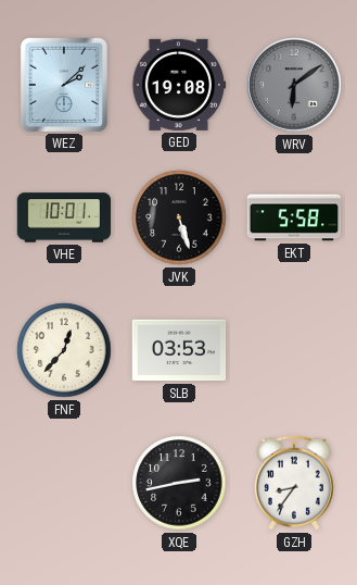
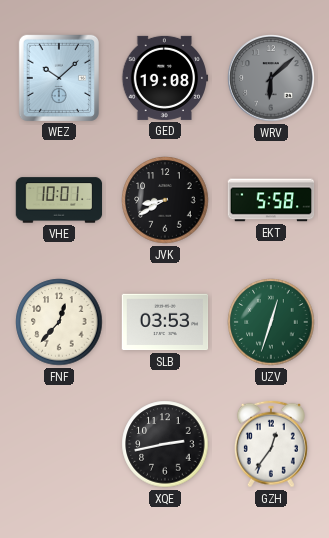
WEZ: 2:08 -> 10:08 (59, 77)
WRV: 6:09 -> 6:08 (271, 78)
JVK: 5:27 -> 8:40 (165, 200)
UZV: none -> 12:33 (271, 322)
GZH: 8:36 -> 12:36 (271, 444)
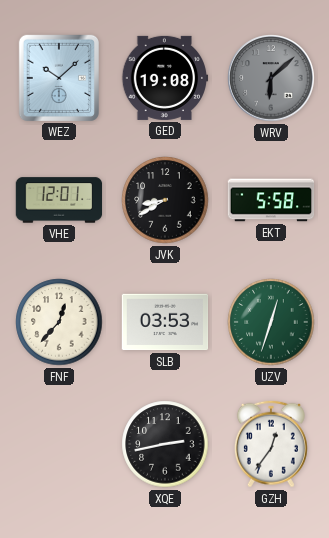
VHE: 10:01 -> 12:01 (59, 200)
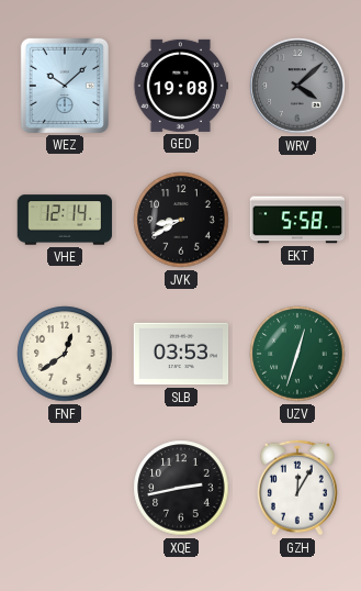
WRV: 6:08 -> 4:08 (297, 86)
VHE: 12:01 -> 12:14 (65, 220)
FNF: 12:37 -> 12:39 (65, 354)
GZH: 12:36 -> 12:05 (297, 488)
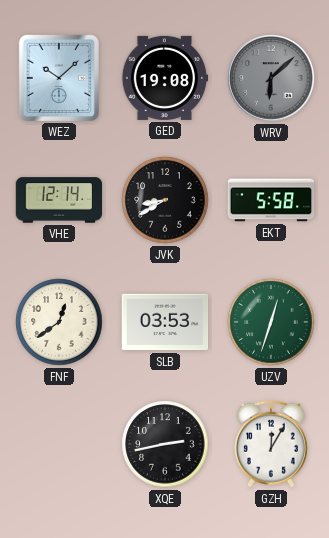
WRV: 4:08 -> 6:08 (271, 78)
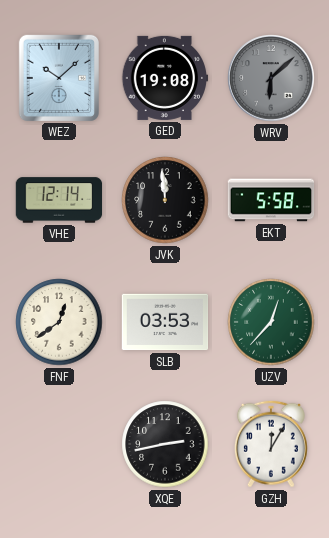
JVK: 8:40 -> 11:59 (165, 200)
UZV: 12:33 -> 12:37 (271, 322)
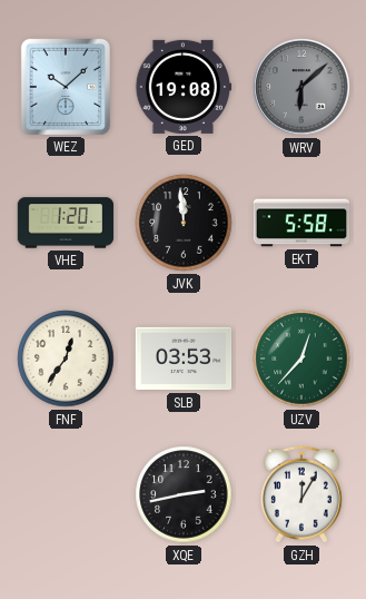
VHE: 12:14 -> 1:20 (66, 223)
FNF: 12:39 -> 12:36 (66, 359)
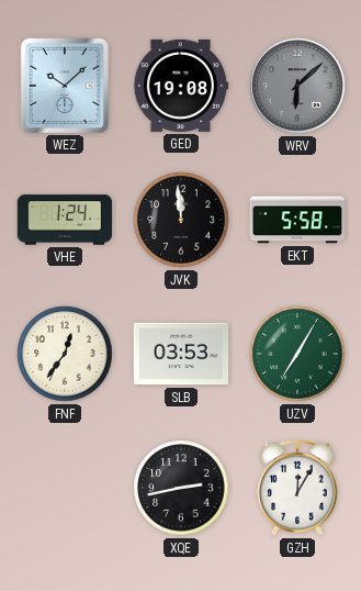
VHE: 1:20 -> 1:24 (65, 220)
UZV: 12:37 -> 7:05 (297, 354)
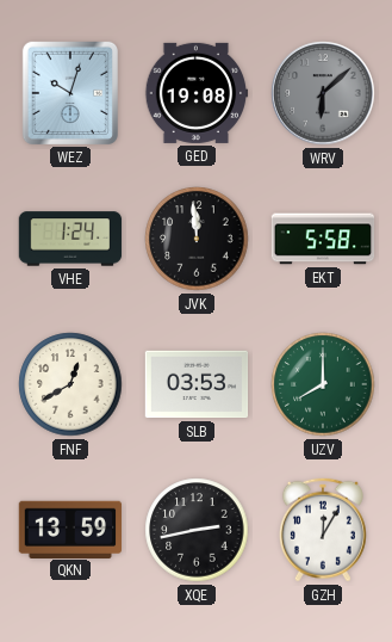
WEZ: 10:08 -> 10:03 (70, 92)
FNF: 12:36 -> 12:40 (70, 384)
UZV: 7:05 -> 8:00 (323, 384)
QKN: none -> 13:59 (70, 529)
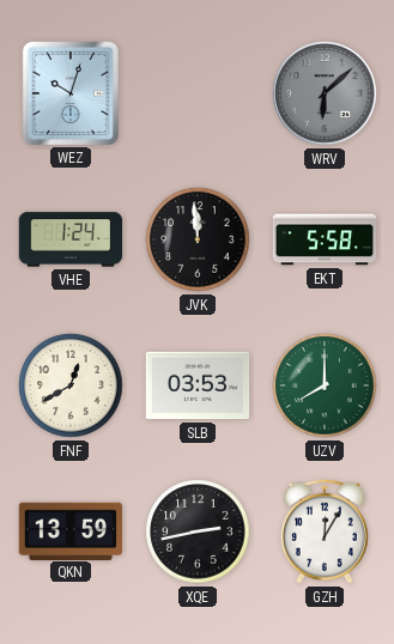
GED: 19:08 -> none (197, 93)
